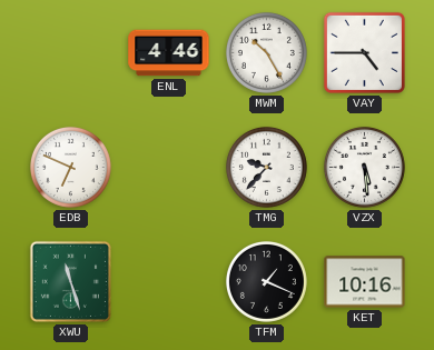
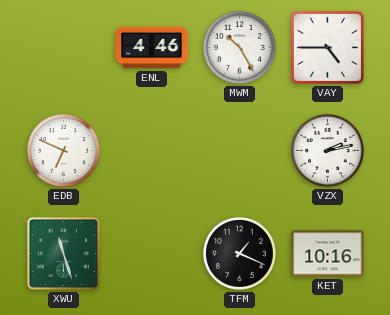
TMG: 9:37 -> none (266, 167)
VZX: 5:29 -> 2:13 (327, 150)
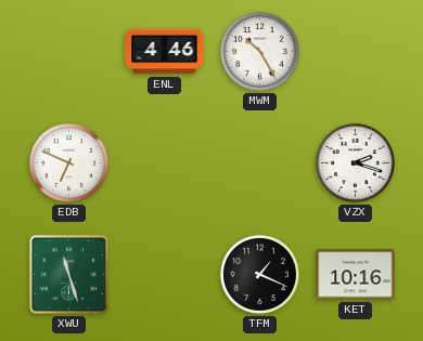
VAY: 4:45 -> none (327, 47)
VZX: 2:13 -> 2:18 (355, 162)
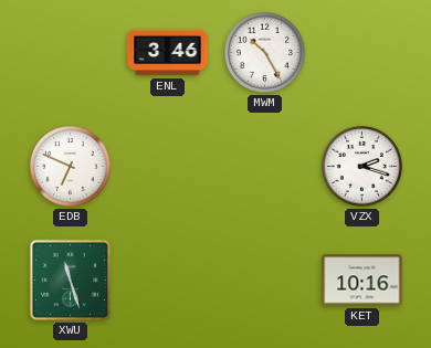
ENL: 4:46 -> 3:46 (168, 53)
TFM: 1:19 -> none (259, 274)
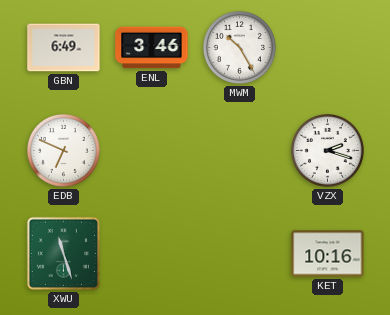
GBN: none -> 6:49 (64, 48)
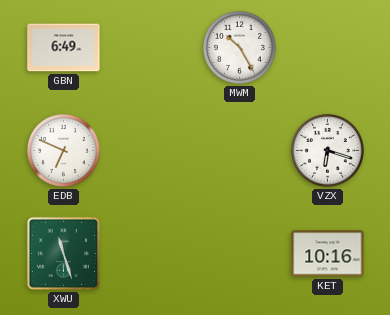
ENL: 3:46 -> none (152, 48)
VZX: 2:18 -> 6:18 (327, 150)
